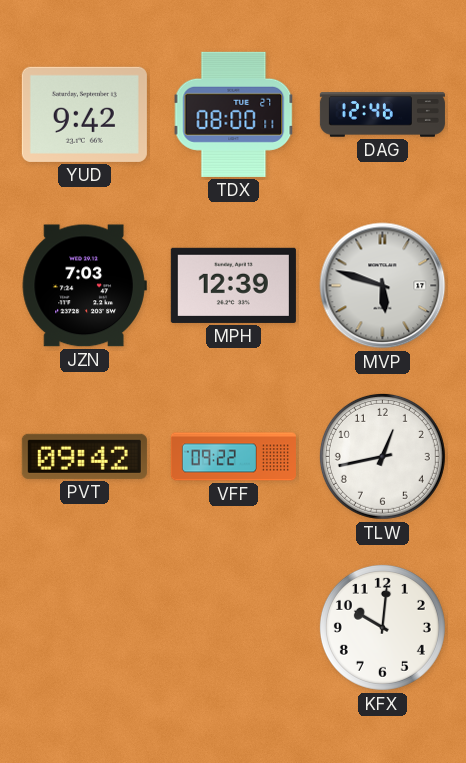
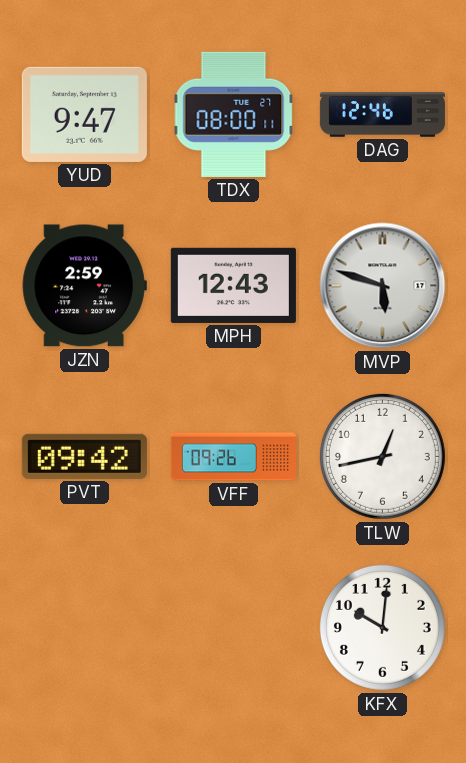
YUD: 9:42 -> 9:47 (84, 114)
JZN: 7:03 -> 2:59 (84, 286)
MPH: 12:39 -> 12:43 (233, 285)
VFF: 09:22 -> 09:26 (233, 457)
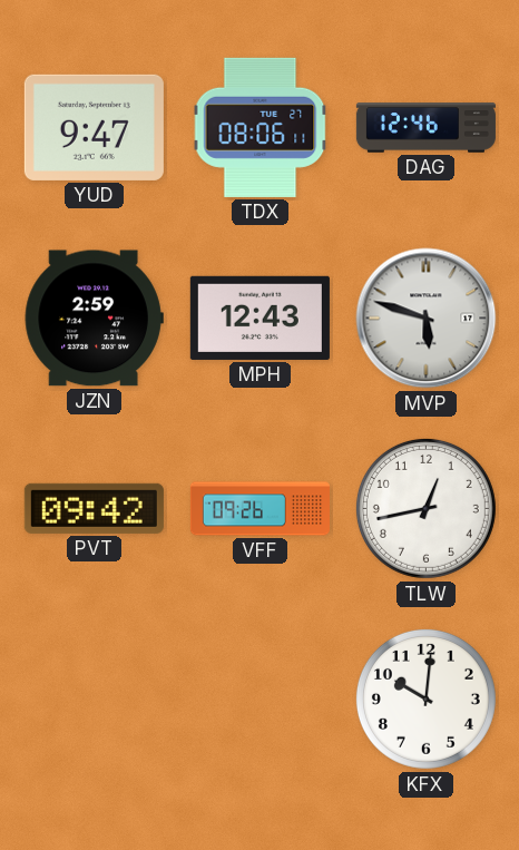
TDX: 08:00 -> 08:06 (261, 127)
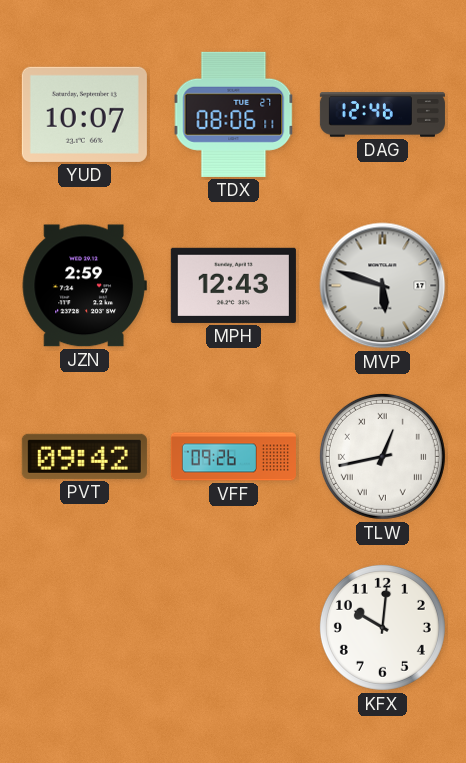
YUD: 9:47 -> 10:07 (84, 114)
TLW numerals: Arabic -> Roman (382, 456)
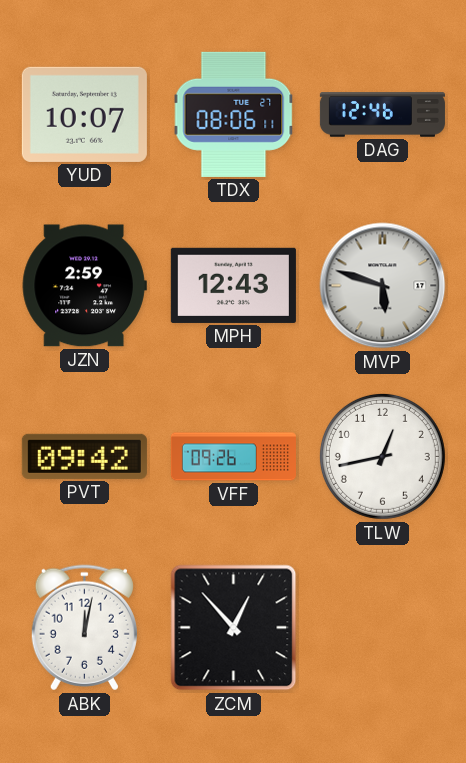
TLW numerals: Roman -> Arabic (382, 456)
ABK: none -> 12:02 (84, 628)
ZCM: none -> 12:53 (234, 628)
KFX: 10:01 -> none (382, 627)
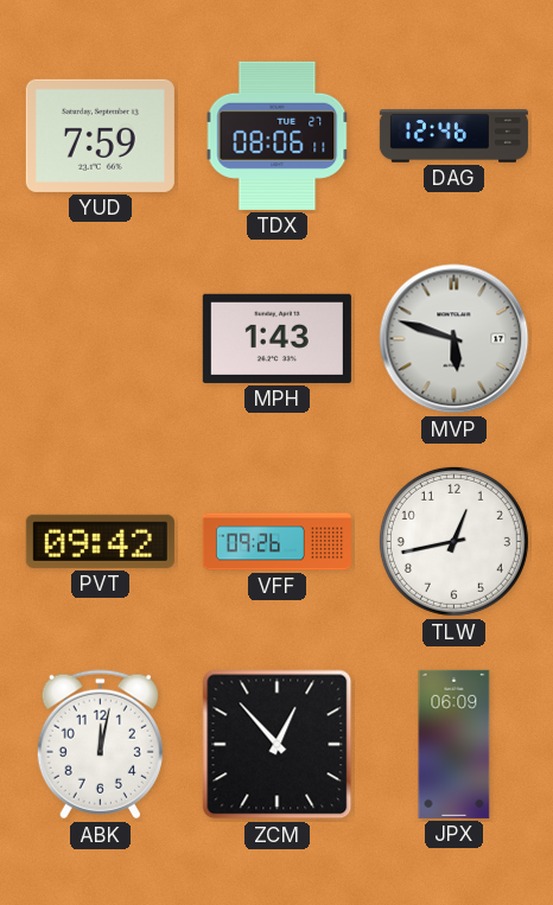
YUD: 10:07 -> 7:59 (100, 135)
JZN: 2:59 -> none (84, 286)
MPH: 12:43 -> 1:43 (276, 338)
JPX: none -> 06:09 (455, 744)
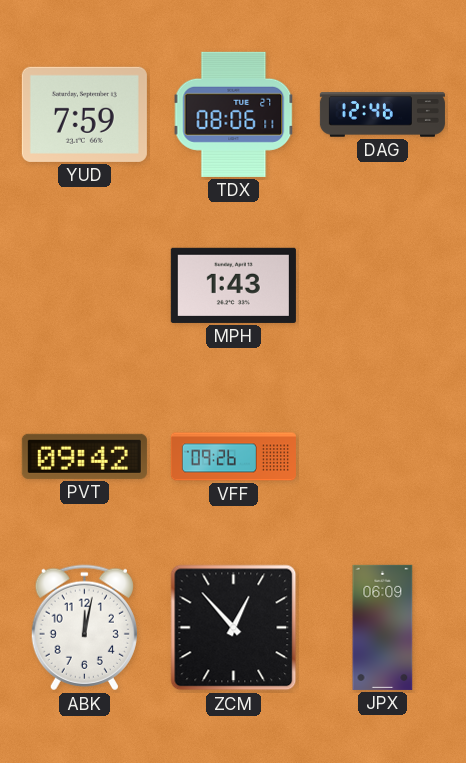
MVP: 5:48 -> none (455, 339)
TLW: 12:43 -> none (453, 541)
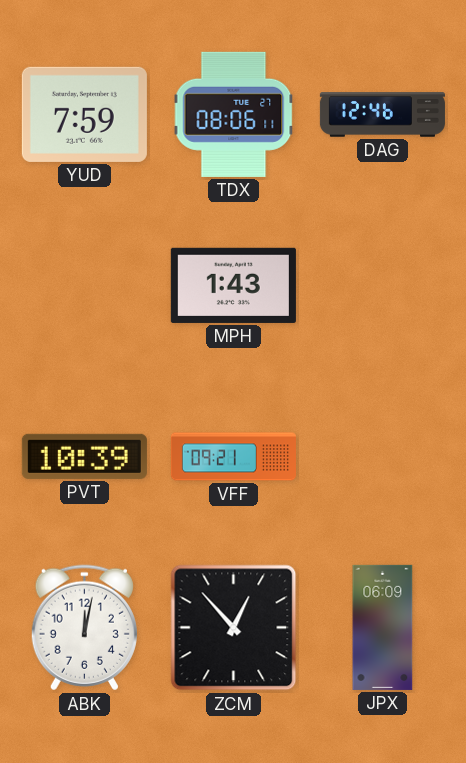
PVT: 09:42 -> 10:39 (84, 456)
VFF: 09:26 -> 09:21 (233, 457)
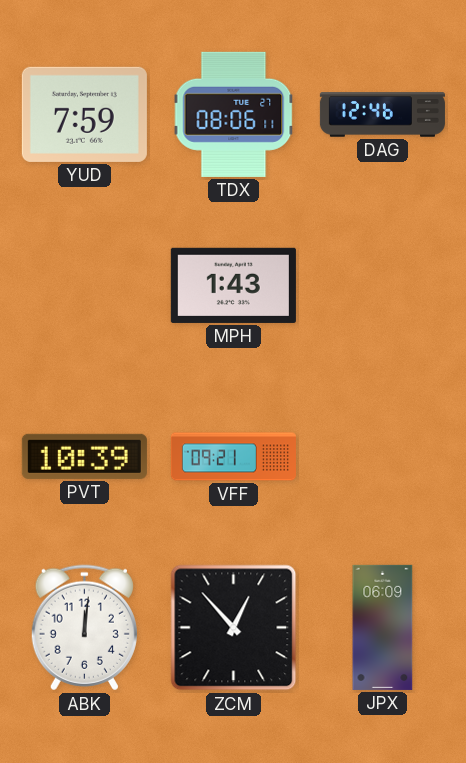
ABK: 12:02 -> 12:01 (84, 628)
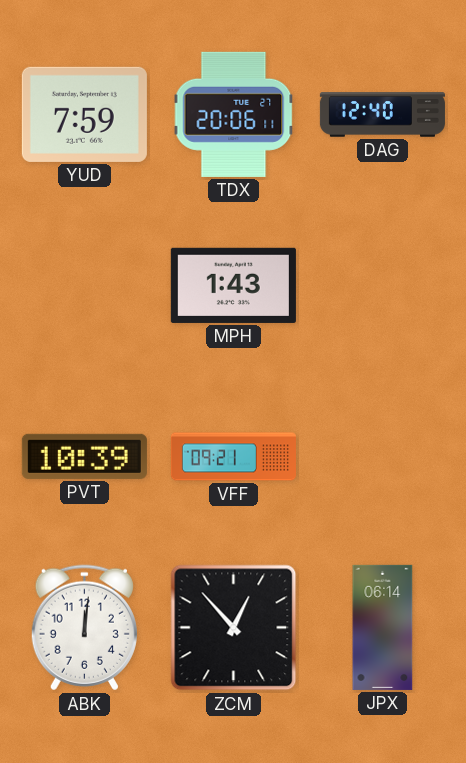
TDX: 08:06 -> 20:06 (234, 114)
DAG: 12:46 -> 12:40 (382, 115)
JPX: 06:09 -> 06:14 (383, 627)
